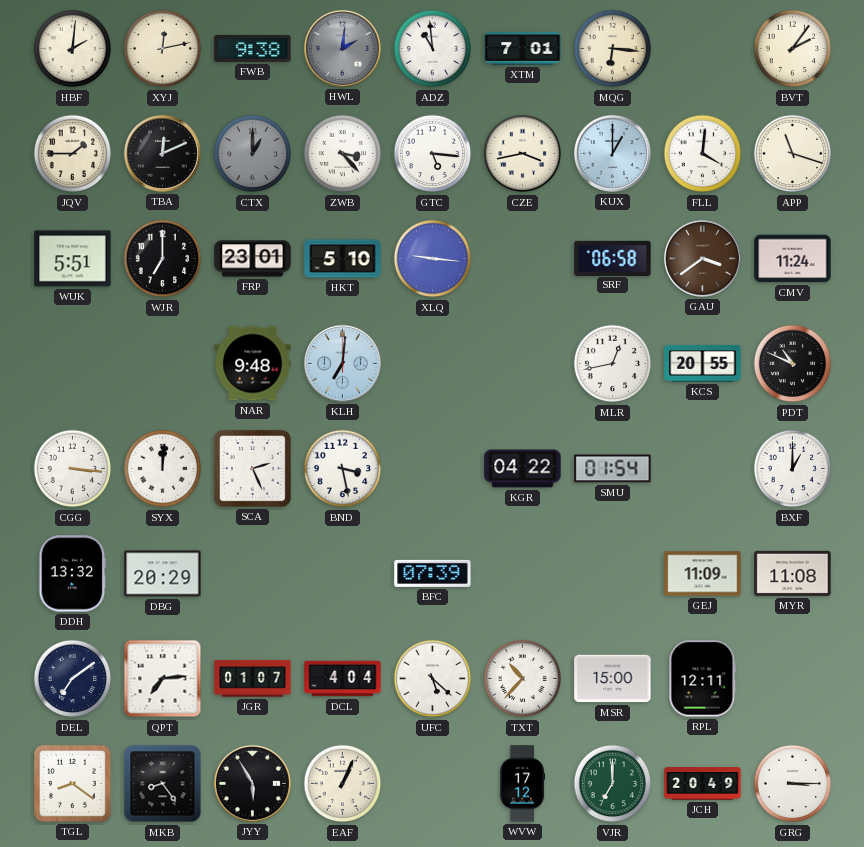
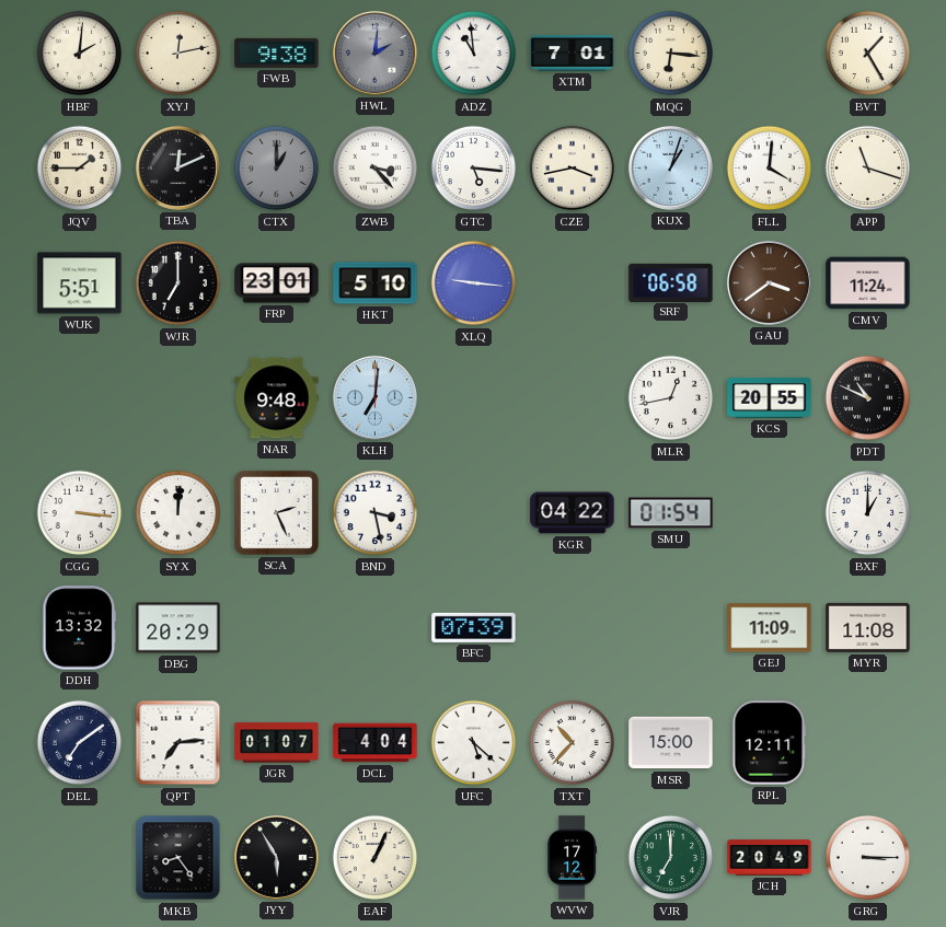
BVT: 2:06 -> 1:25 (868, 54)
KUX: 1:00 -> 1:03 (670, 167)
TGL: 8:21 -> none (72, 783)
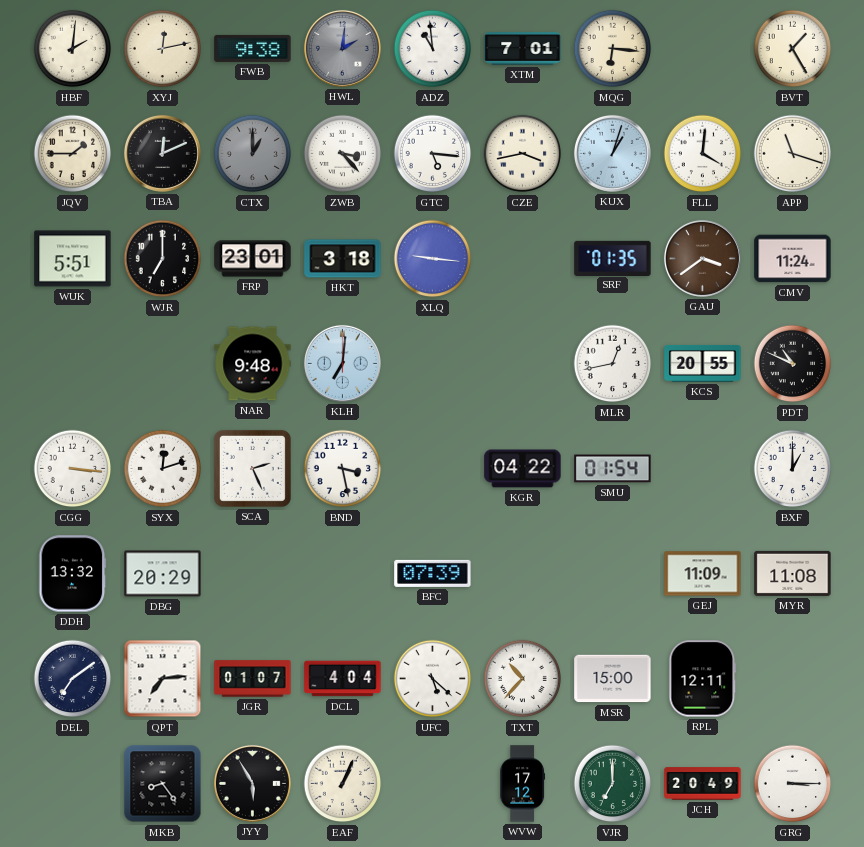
HKT: 5:10 -> 3:18 (343, 259)
SRF: 06:58 -> 01:35 (613, 258)
SYX: 12:01 -> 12:12 (163, 469)
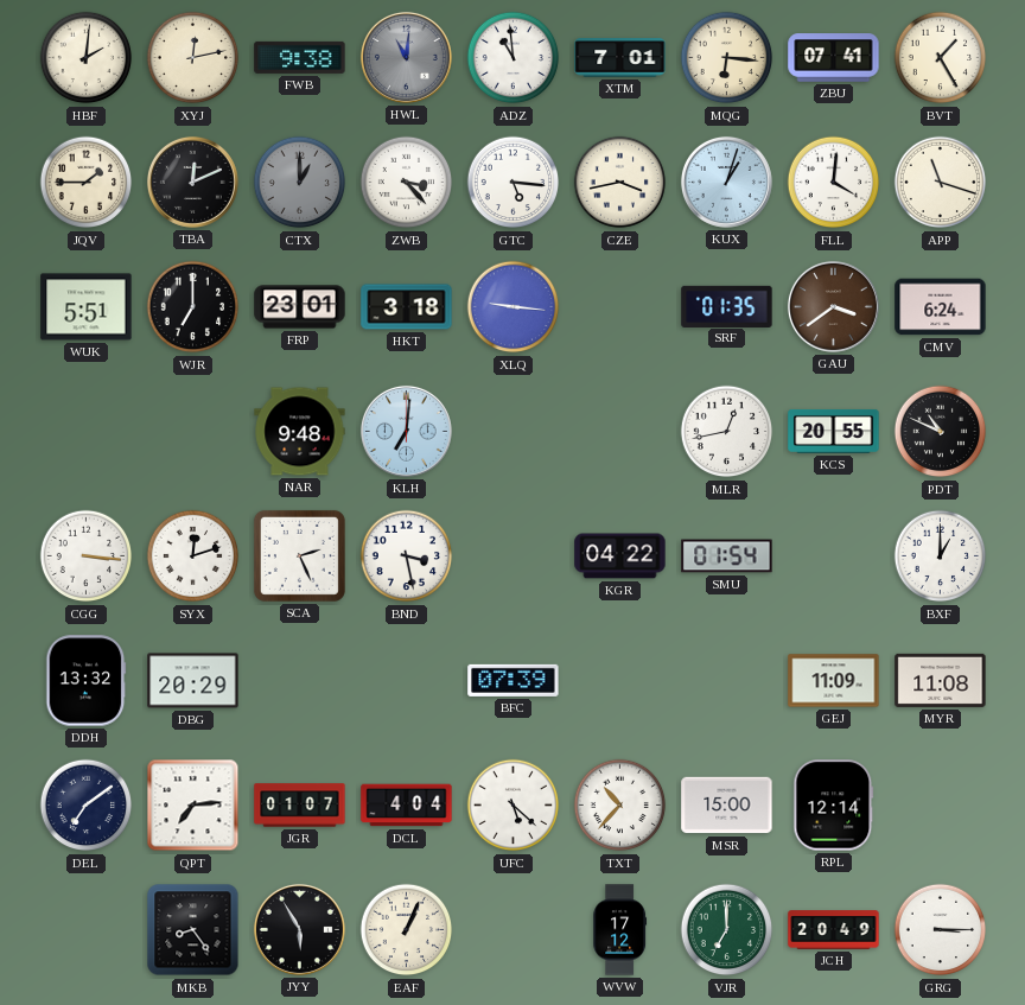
HWL: 2:01 -> 11:01 (406, 57)
ZBU: none -> 07:41 (834, 58)
CMV: 11:24 -> 6:24 (941, 307)
RPL: 12:11 -> 12:14 (834, 806)
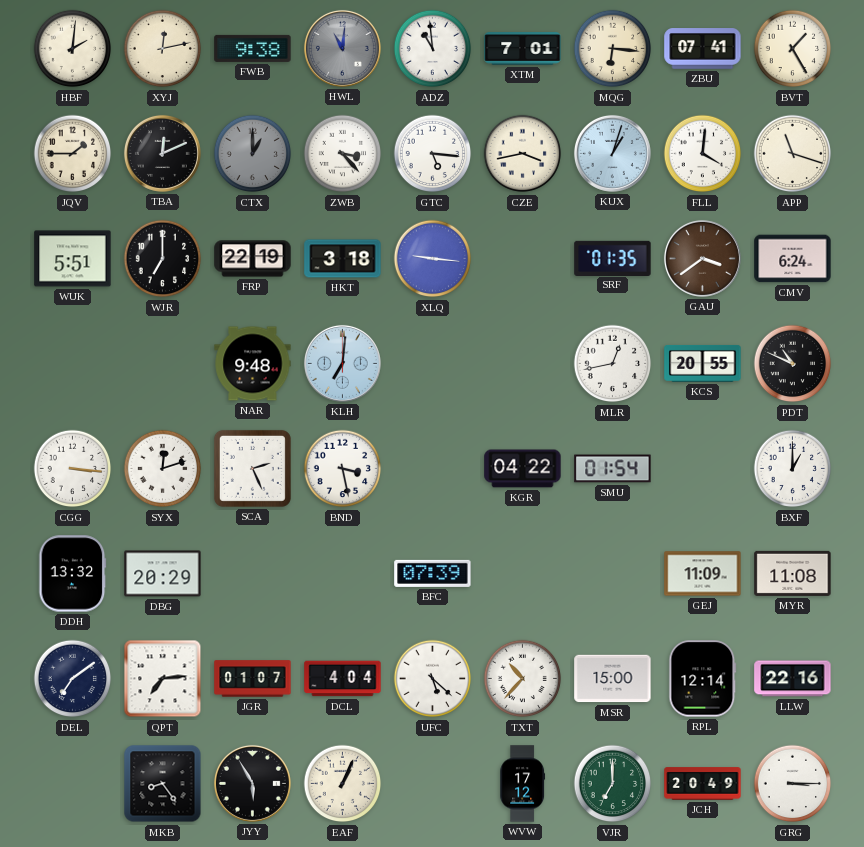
FRP: 23:01 -> 22:19 (253, 259)
LLW: none -> 22:16 (793, 679)
